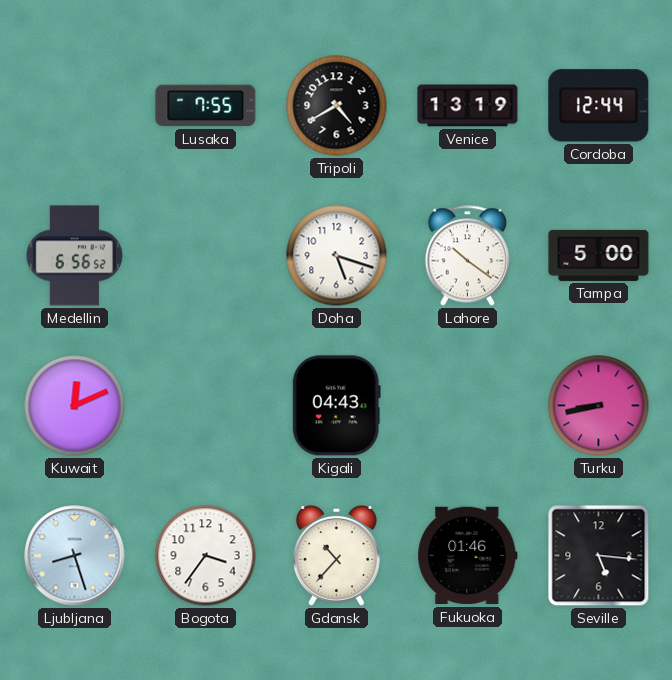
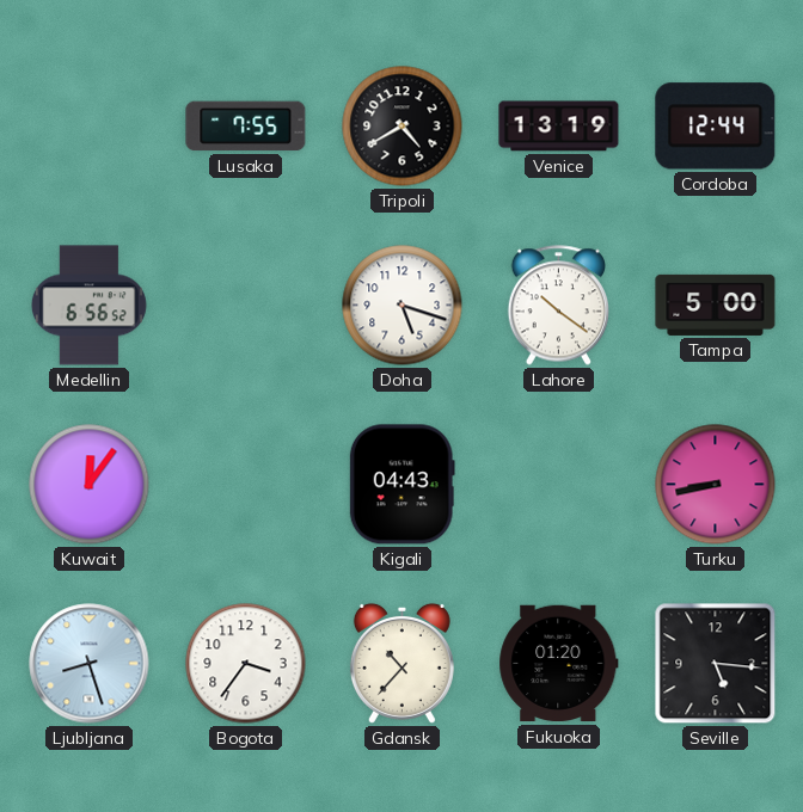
Kuwait: 12:11 -> 12:06 (90, 485)
Fukuoka: 01:46 -> 01:20 (559, 664)
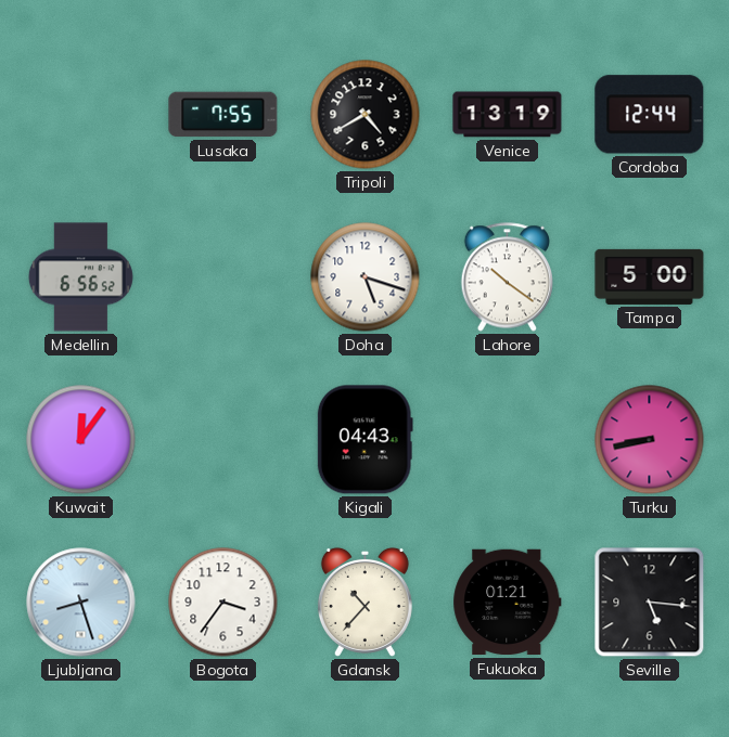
Fukuoka: 01:20 -> 01:21 (508, 603)
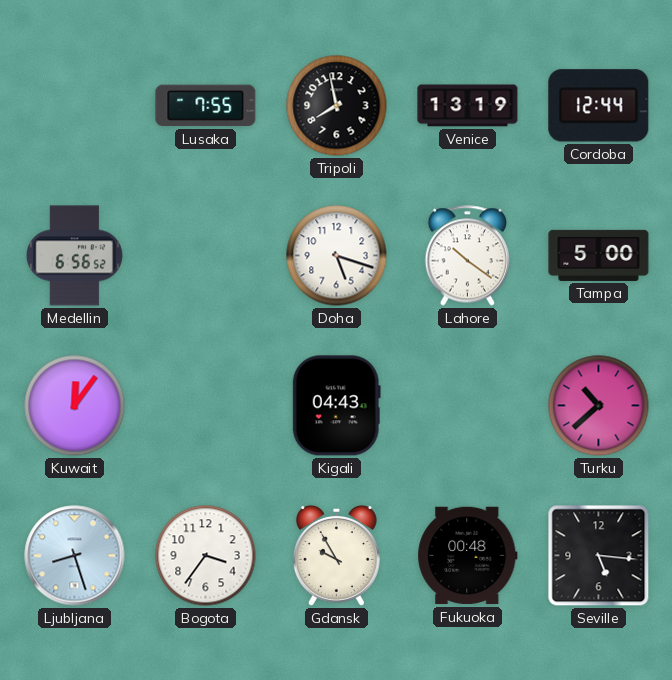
Tripoli: 4:40 -> 7:58 (337, 106)
Turku: 8:43 -> 10:38 (599, 406)
Gdansk: 10:37 -> 9:55 (336, 555)
Fukuoka: 01:21 -> 00:48 (468, 556)
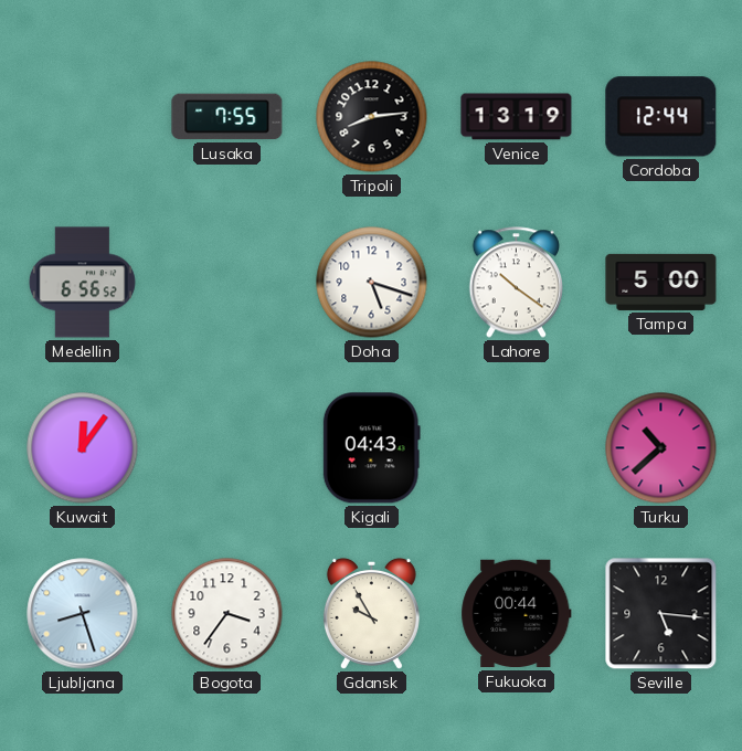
Tripoli: 7:58 -> 8:14 (372, 117)
Fukuoka: 00:48 -> 00:44 (517, 614)
